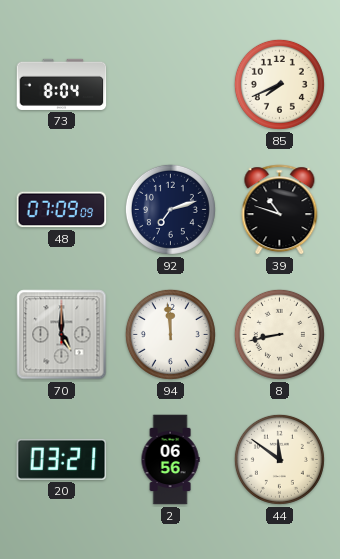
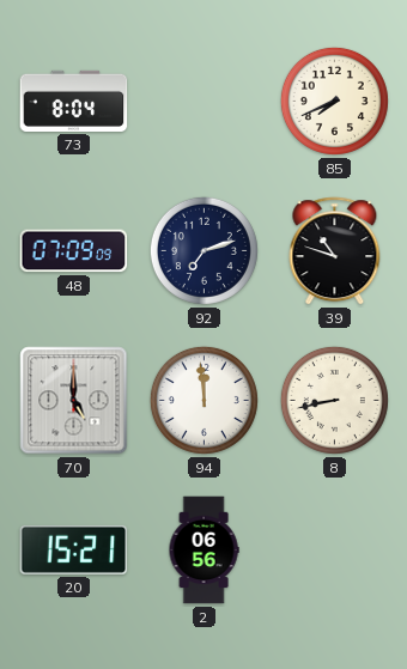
20: 03:21 -> 15:21 (74, 549)
44: 11:51 -> none (279, 459)
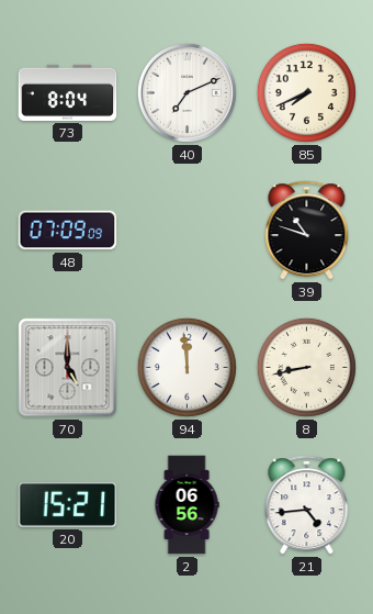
40: none -> 7:11 (187, 92)
92: 7:12 -> none (203, 250)
21: none -> 4:44 (307, 505)
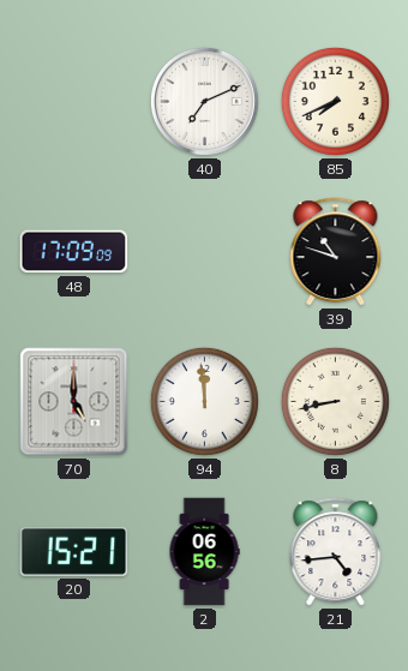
73: 8:04 -> none (68, 92)
48: 07:09 -> 17:09 (74, 252)
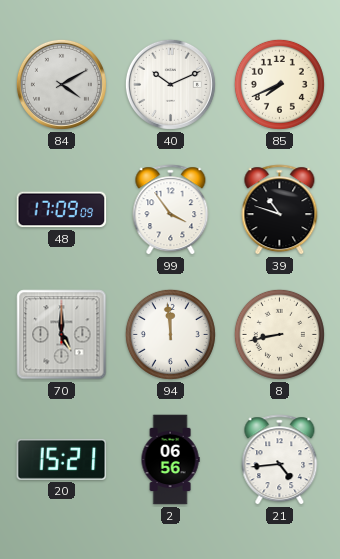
84: none -> 4:10 (61, 84)
40: 7:11 -> 10:11 (170, 84)
99: none -> 3:54 (171, 210)
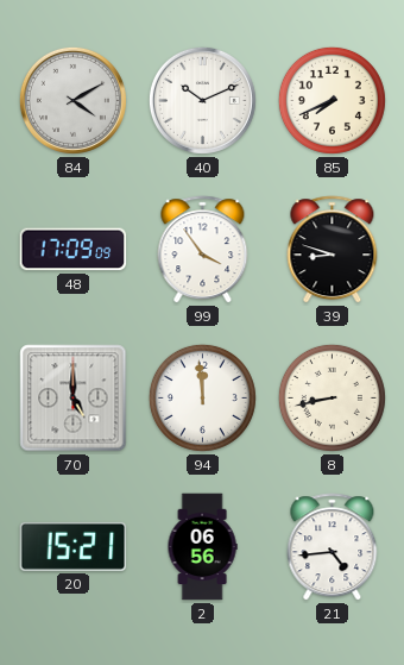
39: 10:48 -> 8:48 (333, 250)
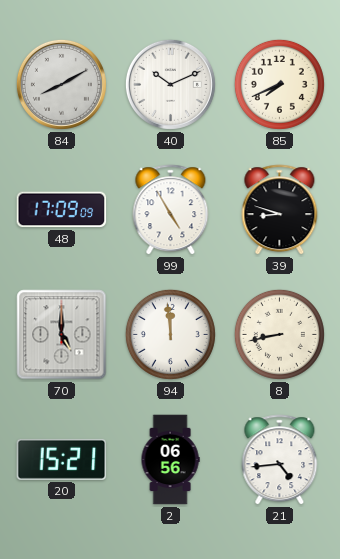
84: 4:10 -> 8:10 (61, 84)
99: 3:54 -> 4:55 (171, 210)
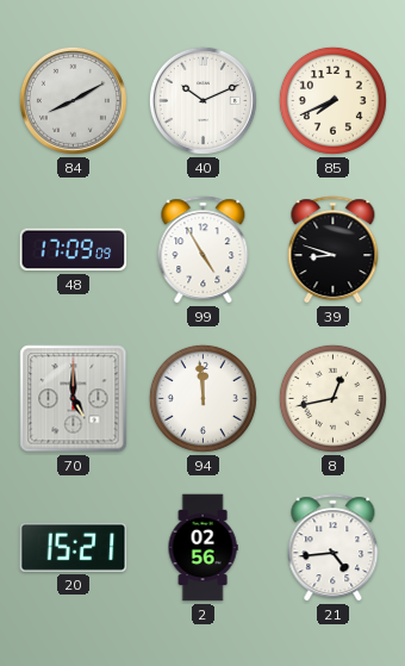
8: 8:43 -> 12:43 (332, 398)
2: 06:56 -> 02:56 (202, 548)
